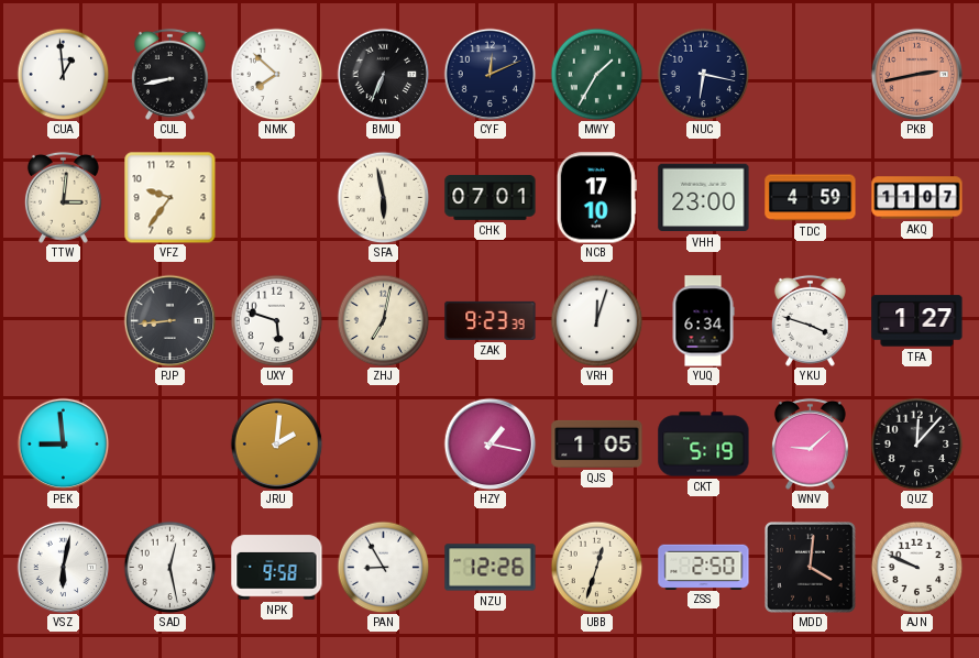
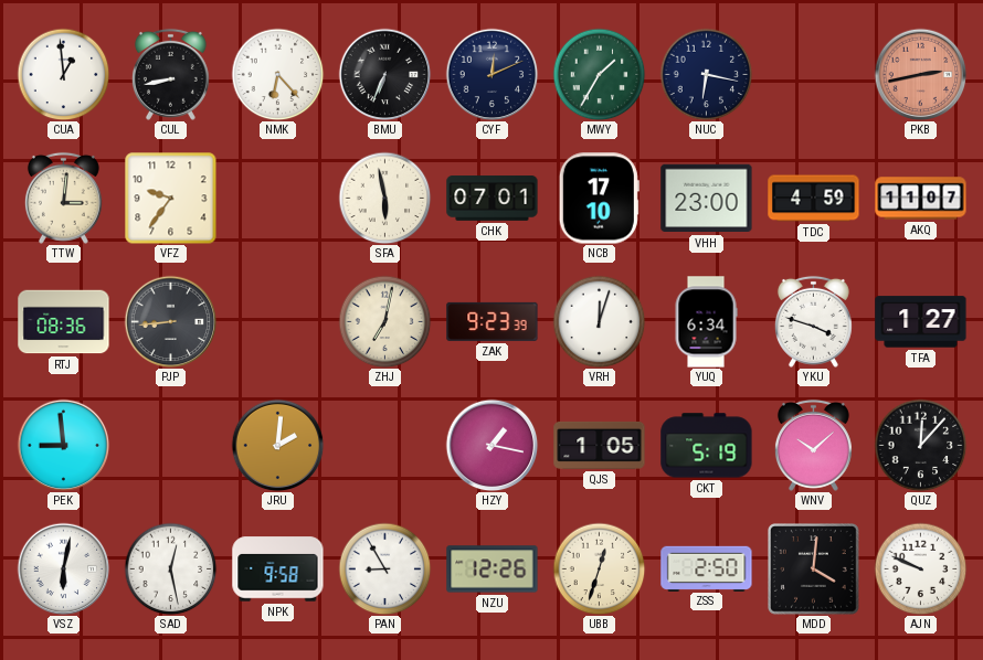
NMK: 7:52 -> 6:23 (277, 74)
RTJ: none -> 08:36 (64, 322)
UXY: 5:48 -> none (276, 320)
WNV: 9:08 -> 10:08 (813, 445)
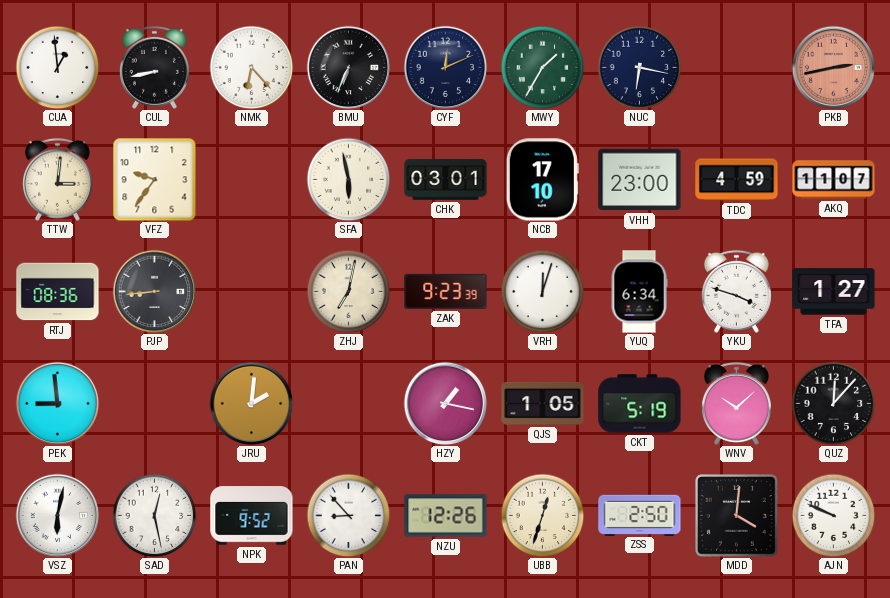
CHK: 07:01 -> 03:01 (446, 180)
NPK: 9:58 -> 9:52 (252, 516)
PAN: 8:55 -> 8:53 (348, 515)
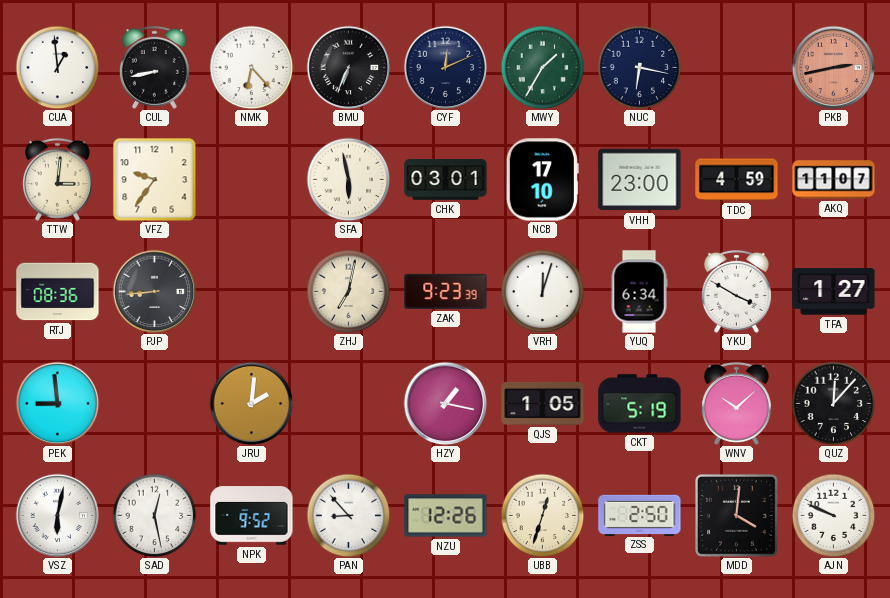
YKU: 3:48 -> 3:50 (736, 291)
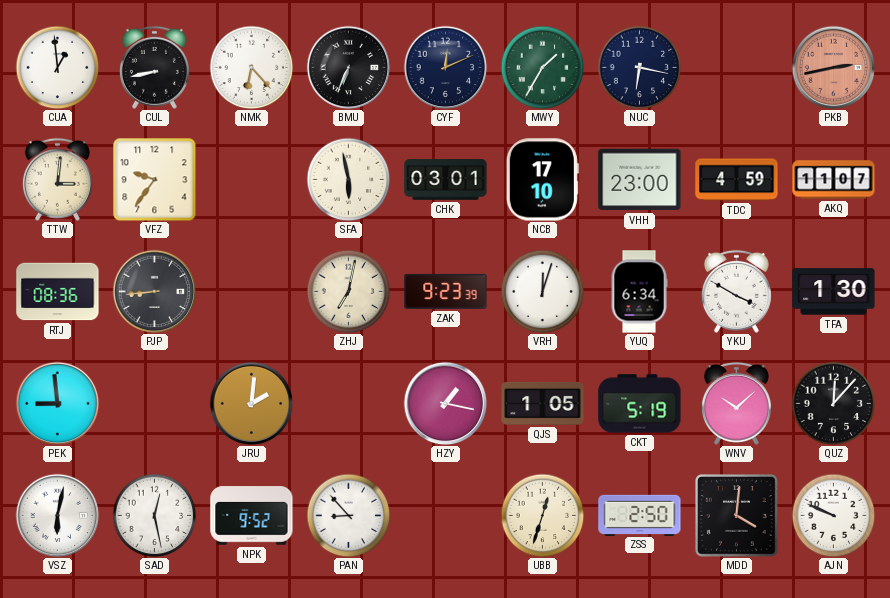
TFA: 1:27 -> 1:30 (834, 292)
NZU: 12:26 -> none (446, 516)
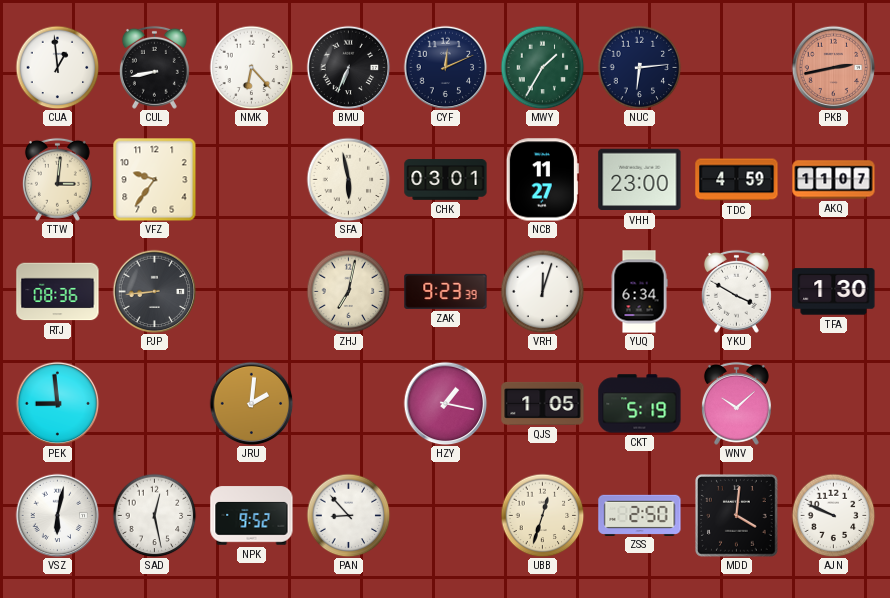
NUC: 6:17 -> 6:14 (639, 67)
NCB: 17:10 -> 11:27 (542, 180)
QUZ: 12:07 -> none (833, 403)
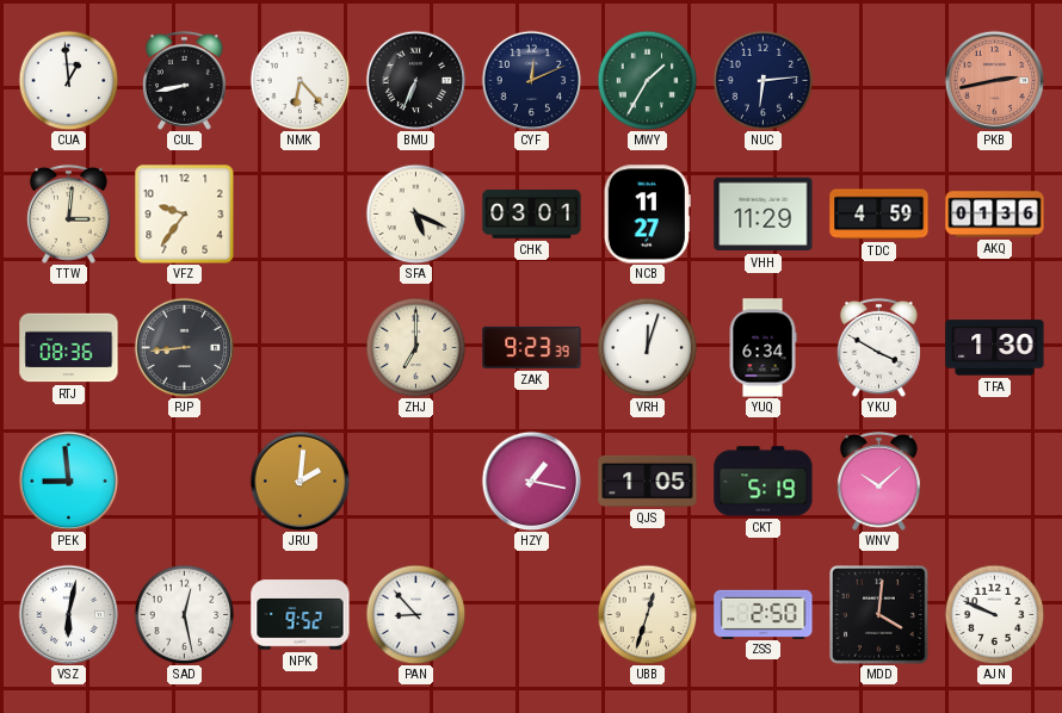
SFA: 5:58 -> 5:19 (415, 213)
VHH: 23:00 -> 11:29 (764, 215)
AKQ: 11:07 -> 01:36 (995, 215)
ZHJ: 7:02 -> 7:00 (415, 347)
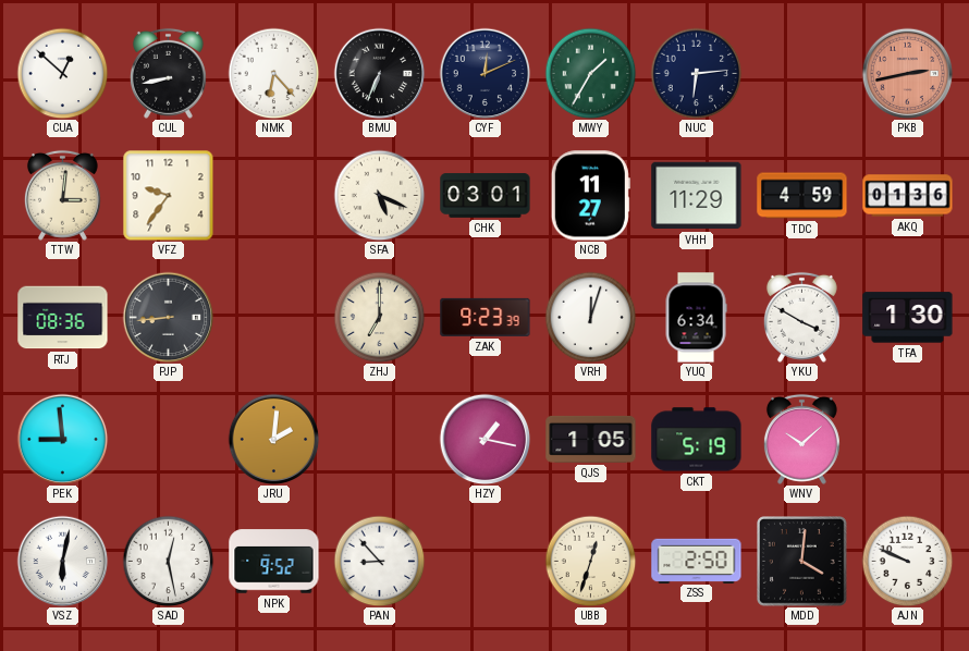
CUA: 12:59 -> 12:52 (62, 73)
